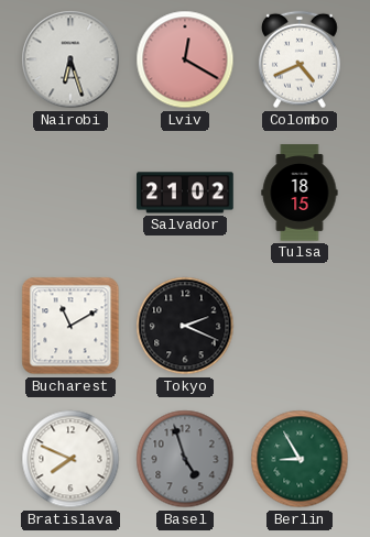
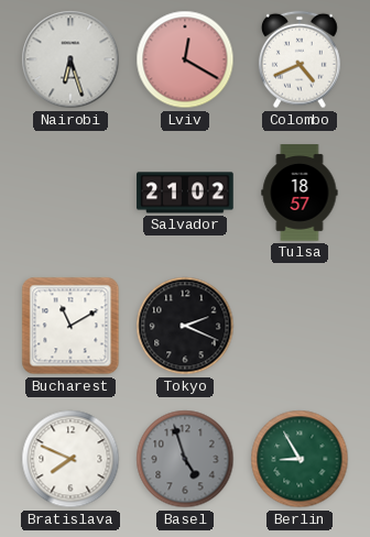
Tulsa: 18:15 -> 18:57 (300, 193)
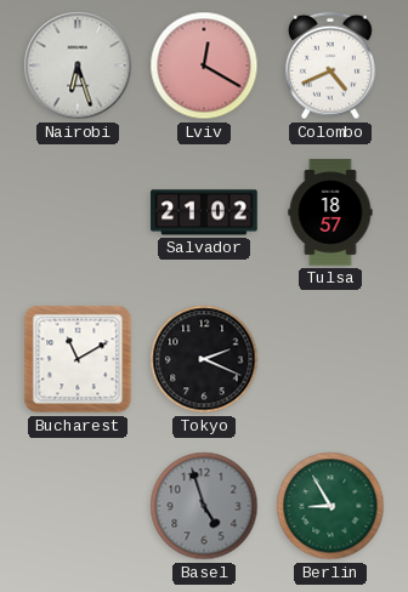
Bratislava: 7:49 -> none (70, 459)
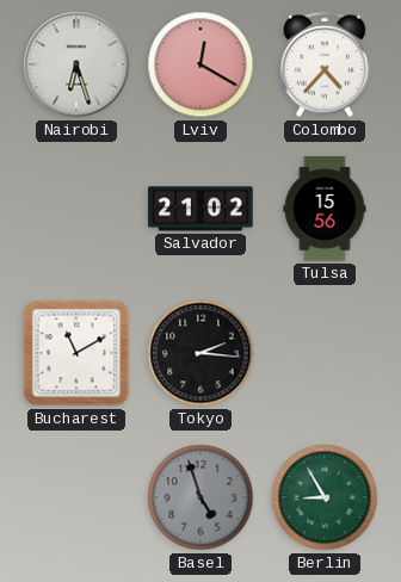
Colombo: 4:41 -> 4:37 (325, 64)
Tulsa: 18:57 -> 15:56 (325, 209)
Tokyo: 2:19 -> 2:16 (200, 353)
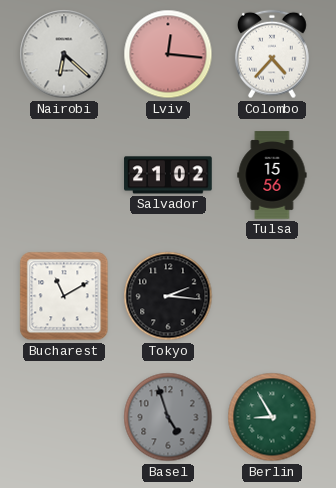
Nairobi: 6:27 -> 6:22 (64, 54)
Lviv: 12:20 -> 12:16 (168, 54)
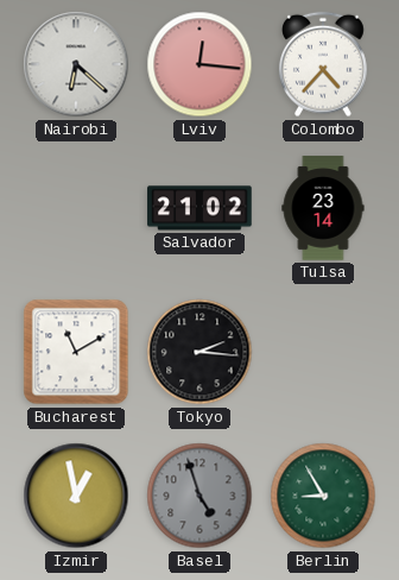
Tulsa: 15:56 -> 23:14 (323, 208)
Izmir: none -> 12:58 (76, 496)
